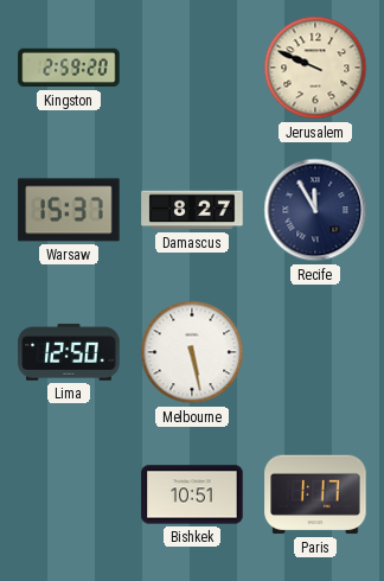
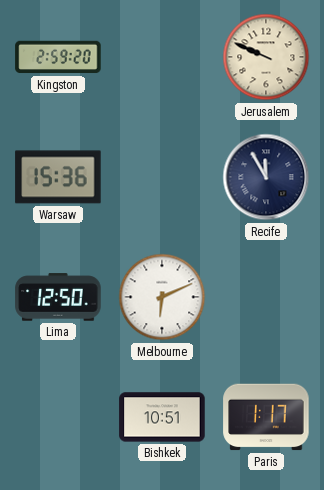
Warsaw: 15:37 -> 15:36 (58, 177)
Damascus: 8:27 -> none (192, 210)
Melbourne: 5:28 -> 6:11 (162, 297)
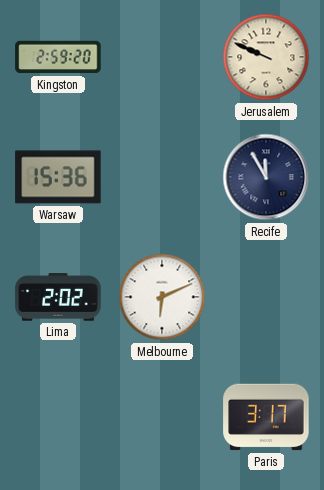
Lima: 12:50 -> 2:02 (58, 297)
Bishkek: 10:51 -> none (162, 417)
Paris: 1:17 -> 3:17 (266, 417)
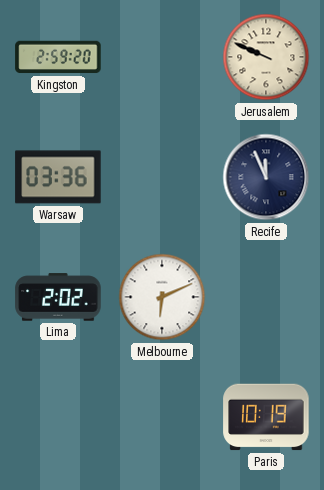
Warsaw: 15:36 -> 03:36 (58, 177)
Recife: 11:55 -> 11:56 (266, 177)
Paris: 3:17 -> 10:19 (266, 417)
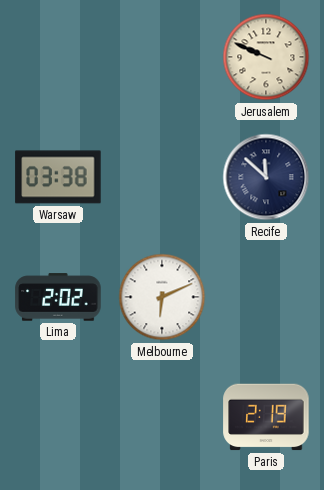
Kingston: 2:59 -> none (58, 57)
Warsaw: 03:36 -> 03:38 (58, 177)
Recife: 11:56 -> 11:52 (266, 177)
Paris: 10:19 -> 2:19 (266, 417)
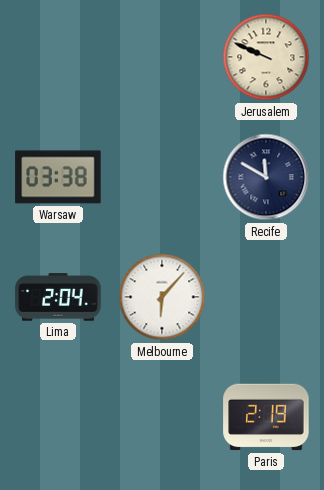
Recife: 11:52 -> 11:50 (266, 177)
Lima: 2:02 -> 2:04 (58, 297)
Melbourne: 6:11 -> 6:07 (162, 297)
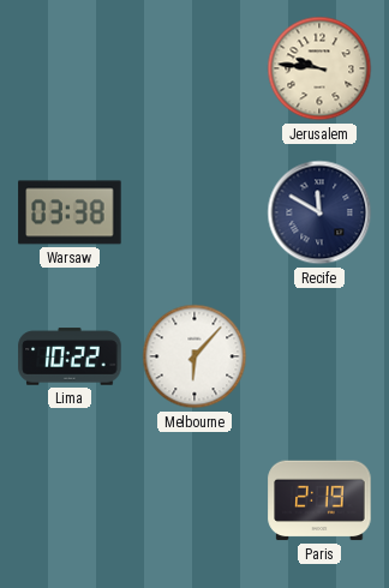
Jerusalem: 9:49 -> 9:46 (319, 68)
Lima: 2:04 -> 10:22 (70, 356)
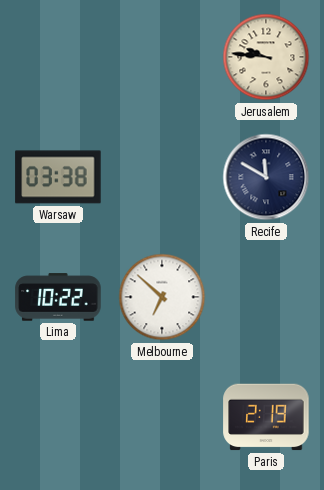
Melbourne: 6:07 -> 6:52 (162, 297)
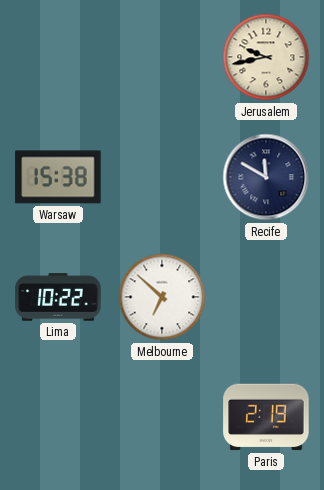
Jerusalem: 9:46 -> 9:43 (266, 57)
Warsaw: 03:38 -> 15:38 (58, 177)
